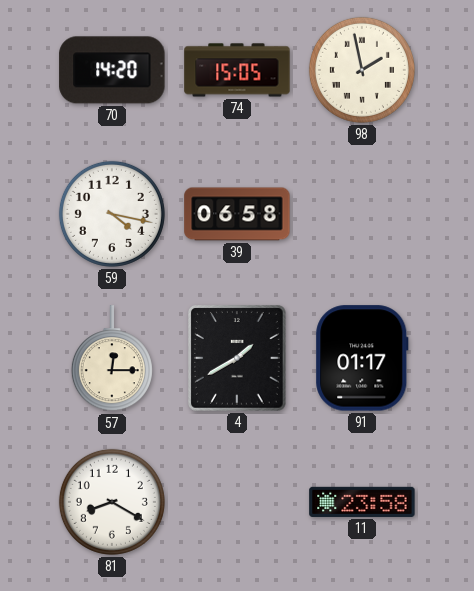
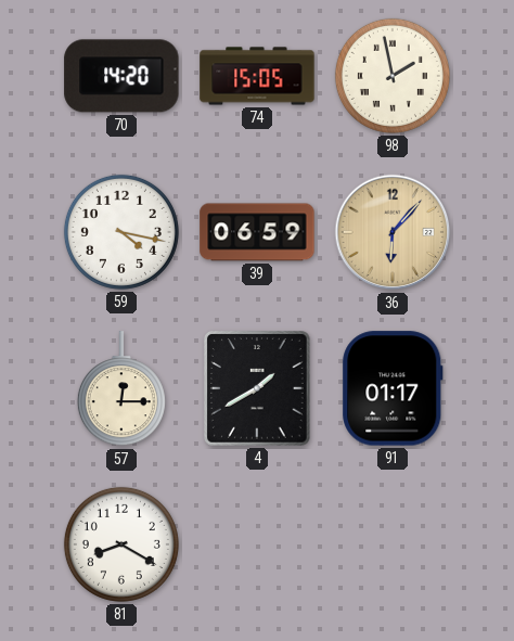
39: 06:58 -> 06:59 (257, 232)
36: none -> 6:07 (393, 232)
11: 23:58 -> none (362, 502)
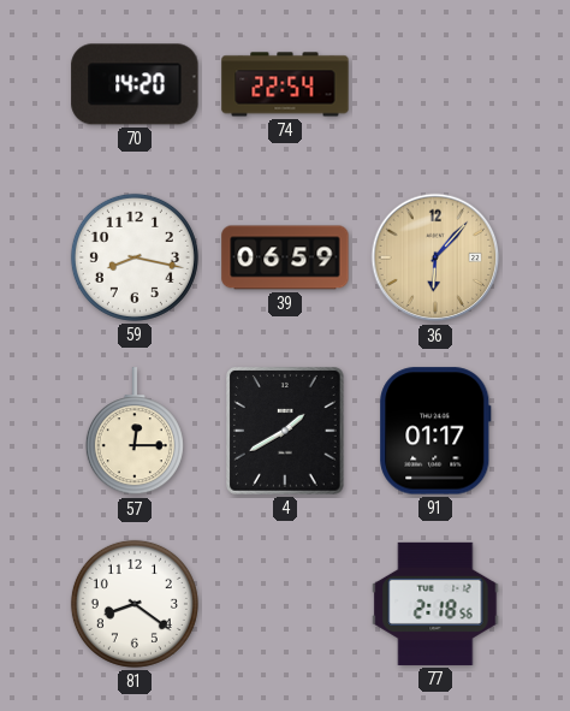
74: 15:05 -> 22:54 (285, 84)
98: 1:58 -> none (393, 76)
59: 4:17 -> 8:17 (135, 257)
81: 8:20 -> 8:21 (135, 604)
77: none -> 2:18 (435, 604)
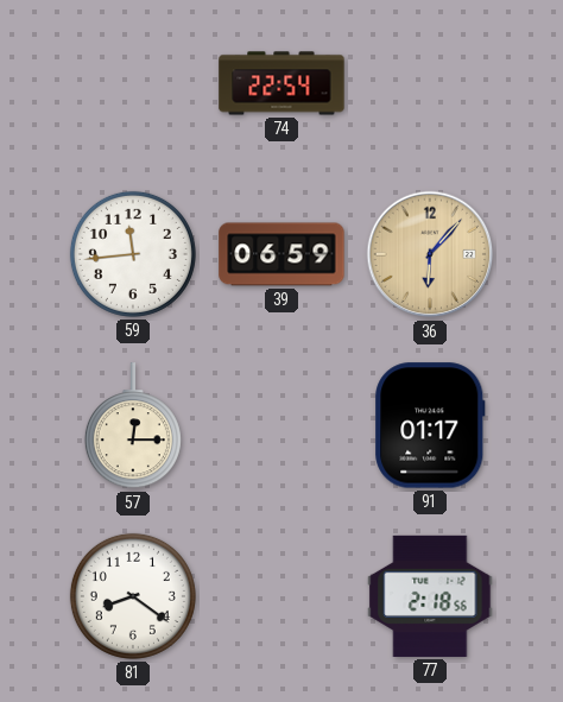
70: 14:20 -> none (135, 84)
59: 8:17 -> 11:44 (133, 254)
4: 1:40 -> none (286, 432)
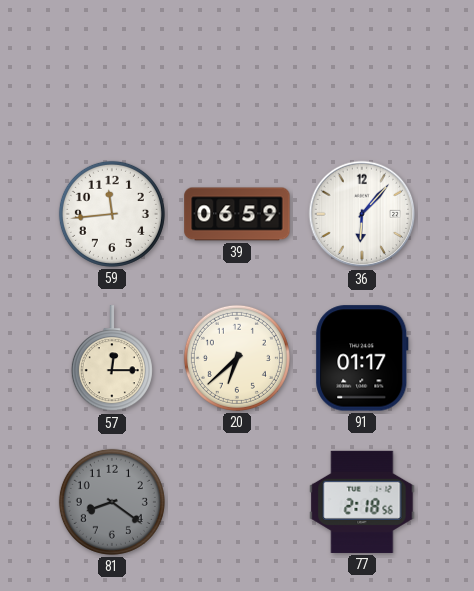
74: 22:54 -> none (281, 83)
36 dial: champagne -> white (362, 214)
20: none -> 6:38 (237, 358)
81 dial: white -> grey (112, 502)
